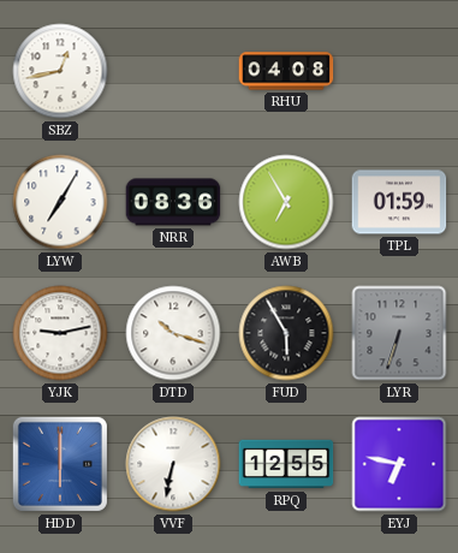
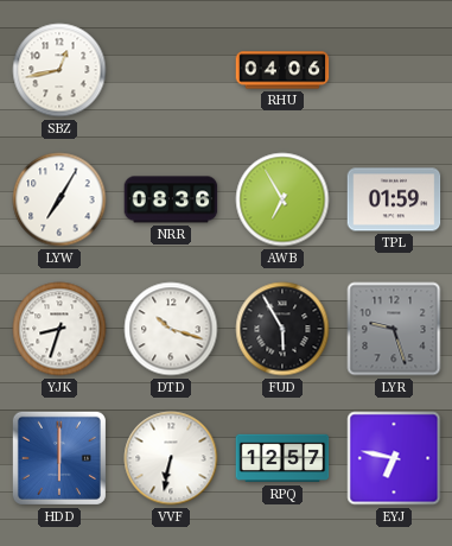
RHU: 04:08 -> 04:06 (282, 70)
YJK: 9:13 -> 8:33 (59, 329)
LYR: 6:33 -> 9:27 (394, 329)
RPQ: 12:55 -> 12:57 (282, 458)
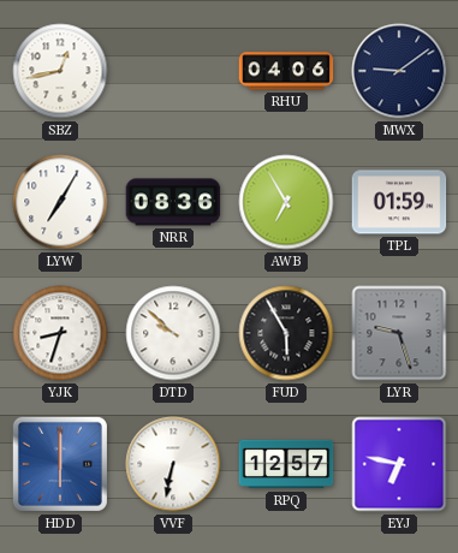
MWX: none -> 9:09 (399, 71)
DTD: 10:18 -> 9:52 (173, 333)
